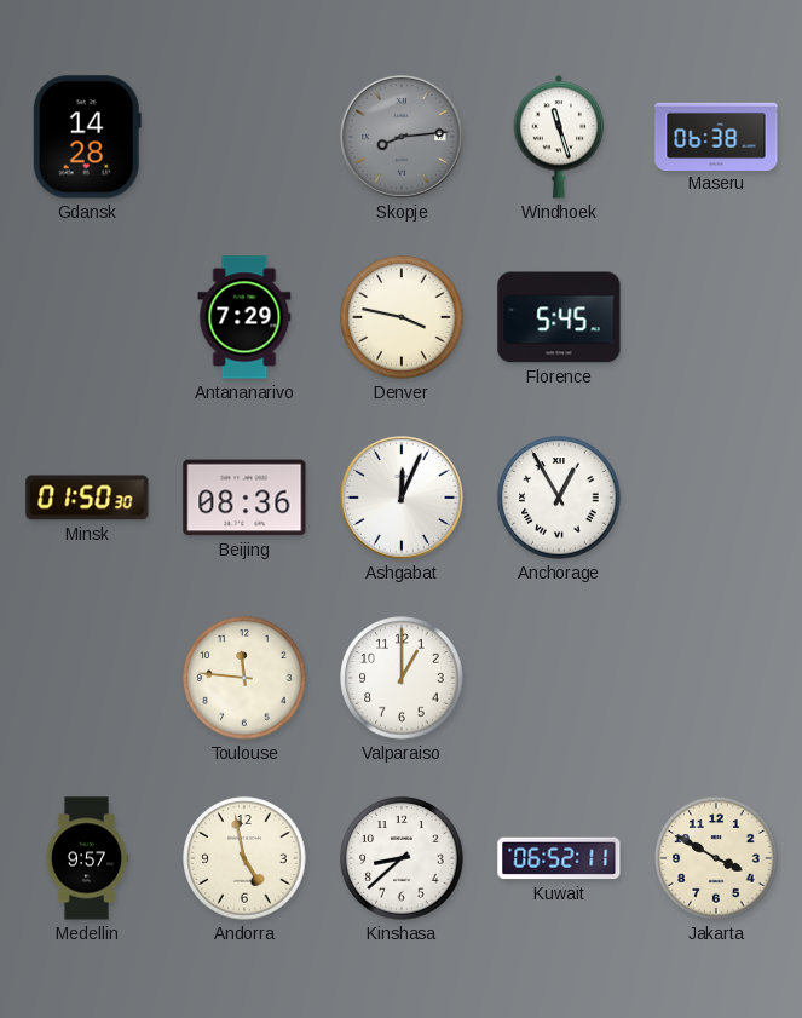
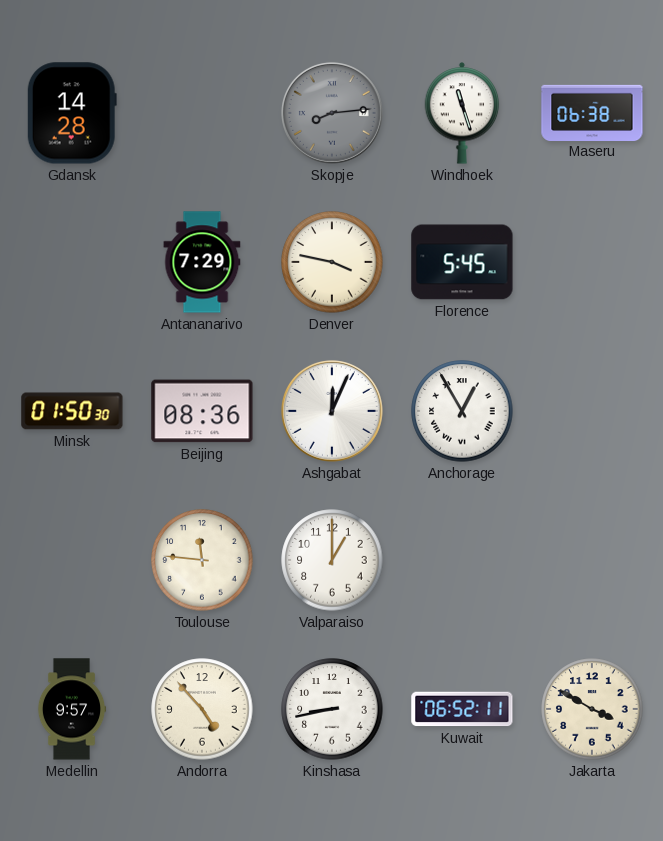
Andorra: 4:58 -> 4:53 (202, 709)
Kinshasa: 8:38 -> 8:43 (332, 709)
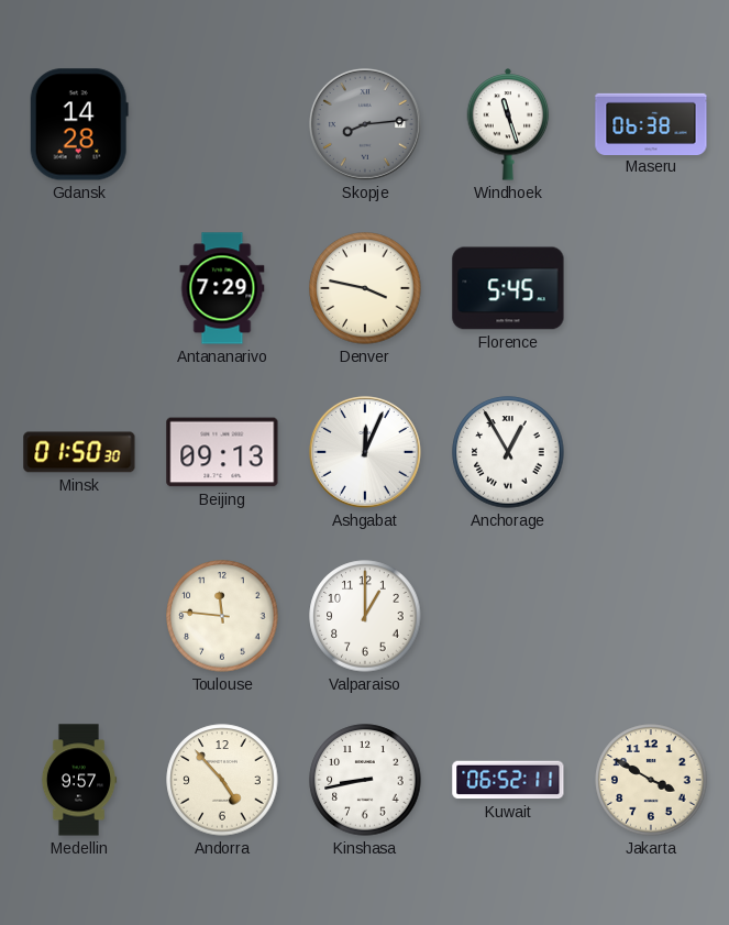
Beijing: 08:36 -> 09:13 (222, 452)
